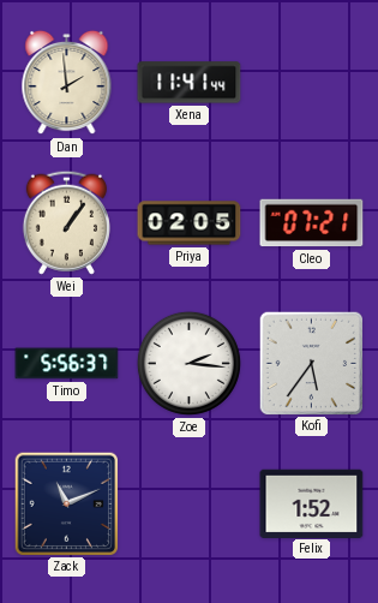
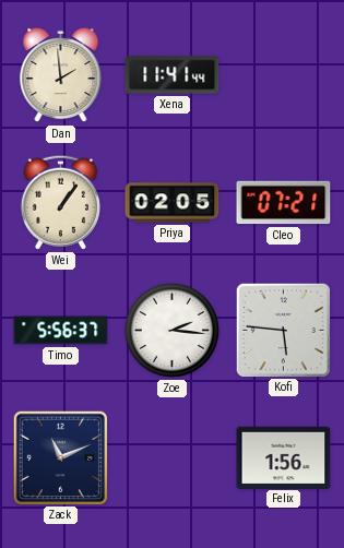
Kofi: 5:36 -> 5:46 (283, 330)
Felix: 1:52 -> 1:56 (284, 457)
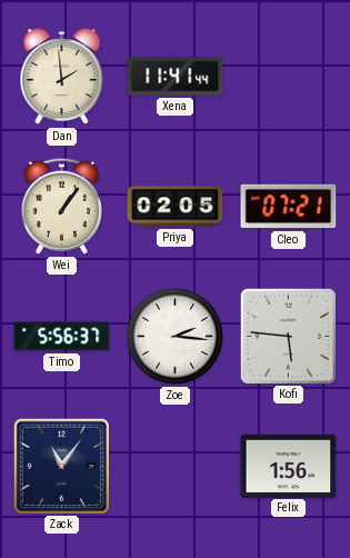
Zack: 11:11 -> 11:06 (61, 466)
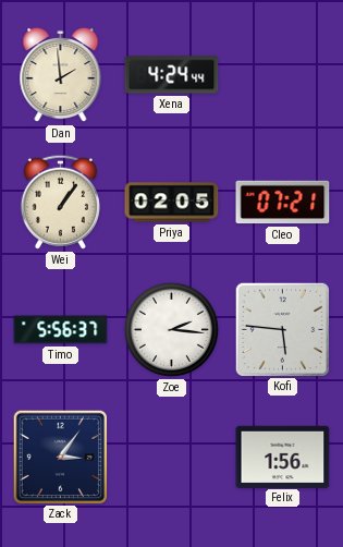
Xena: 11:41 -> 4:24 (172, 75)
Zack: 11:06 -> 3:06 (60, 457)
